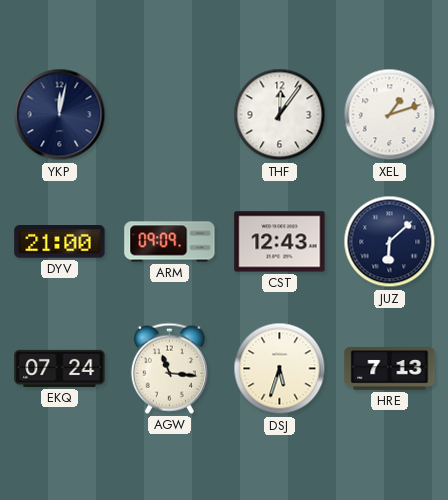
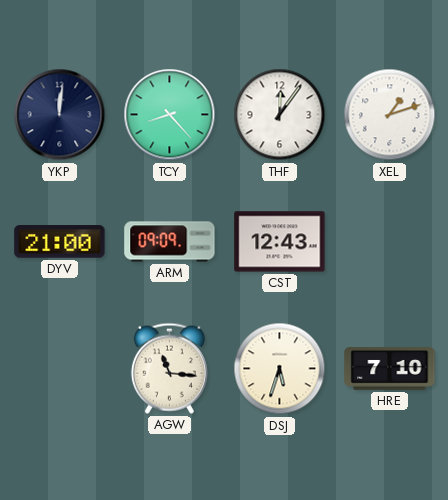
YKP: 12:02 -> 12:01 (60, 115)
TCY: none -> 8:23 (170, 115)
JUZ: 6:08 -> none (390, 242)
EKQ: 07:24 -> none (60, 368)
HRE: 7:13 -> 7:10 (390, 369)
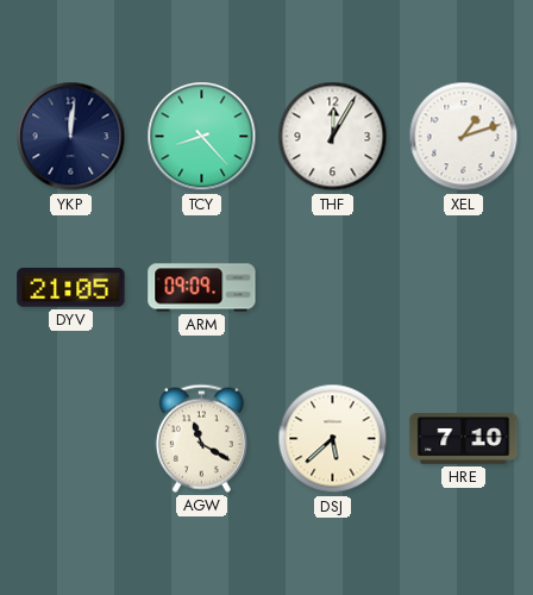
THF: 12:06 -> 12:05 (333, 137)
DYV: 21:00 -> 21:05 (71, 288)
CST: 12:43 -> none (280, 242)
AGW: 11:16 -> 11:20 (201, 438)
DSJ: 5:33 -> 5:38 (333, 439)
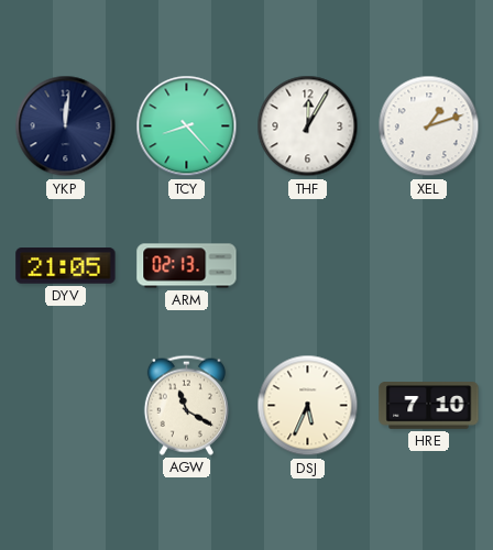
ARM: 09:09 -> 02:13 (187, 266)
DSJ: 5:38 -> 5:34 (308, 406)
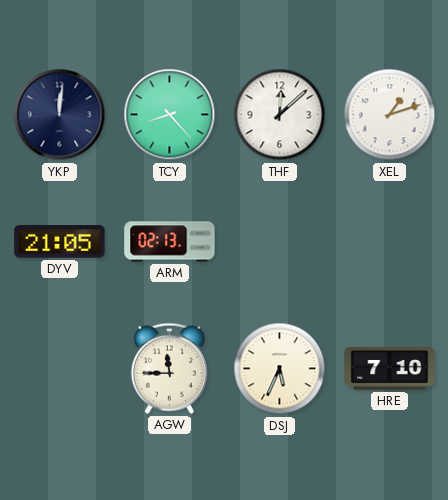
THF: 12:05 -> 12:08 (280, 115)
AGW: 11:20 -> 11:45 (169, 368)
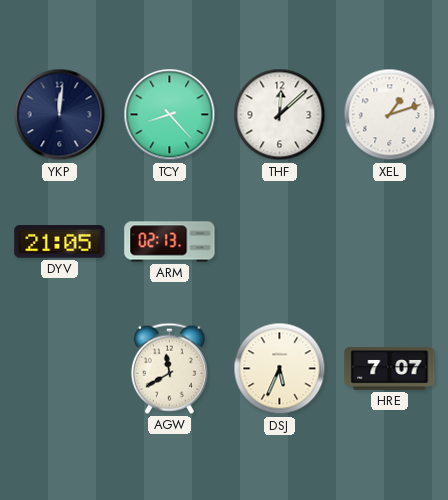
AGW: 11:45 -> 11:40 (169, 368)
HRE: 7:10 -> 7:07 (390, 369)
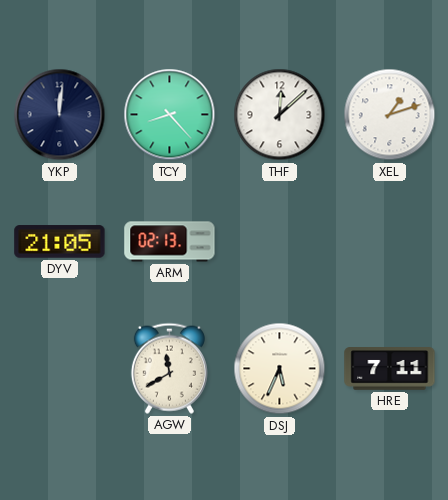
HRE: 7:07 -> 7:11 (390, 369)
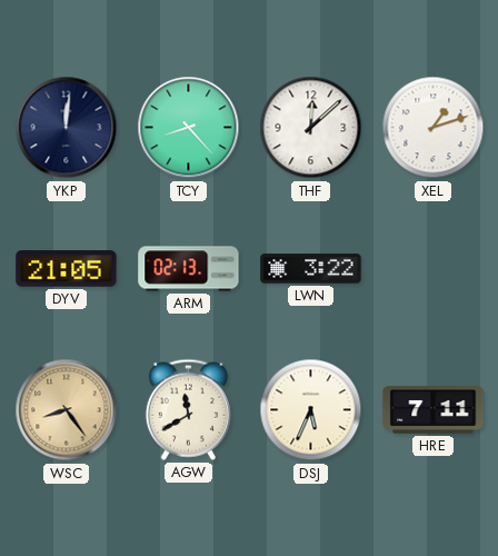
LWN: none -> 3:22 (311, 269)
WSC: none -> 8:24 (67, 410)
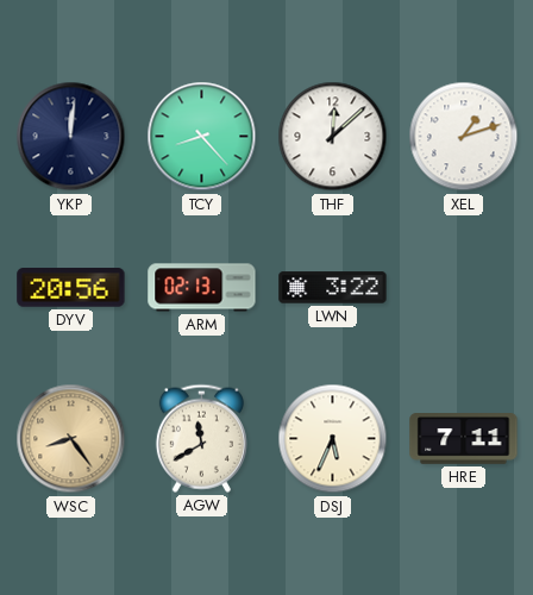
DYV: 21:05 -> 20:56 (71, 288)
